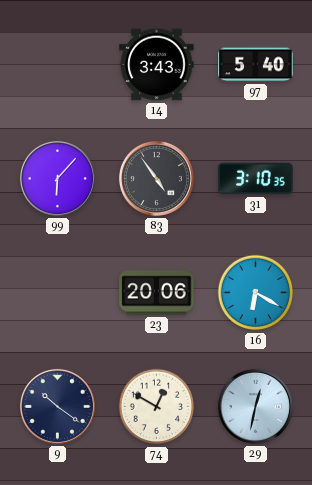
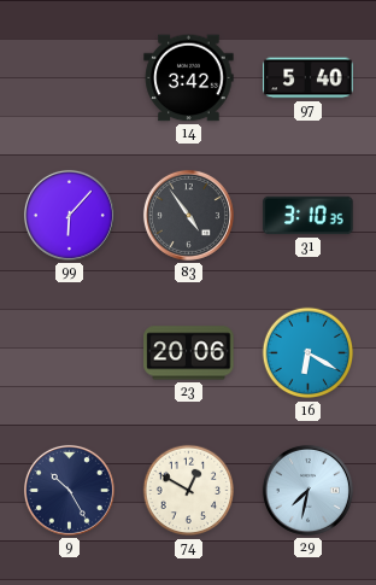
14: 3:43 -> 3:42 (189, 78)
9: 10:21 -> 10:25 (69, 490)
29: 12:32 -> 7:32 (307, 490)
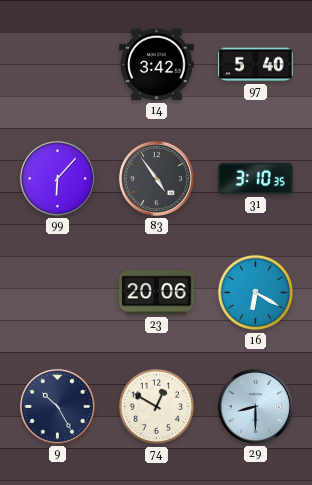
29: 7:32 -> 8:30 (255, 406)
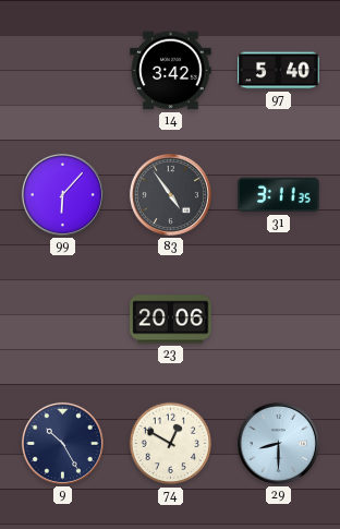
31: 3:10 -> 3:11 (279, 195)
16: 6:20 -> none (256, 293)
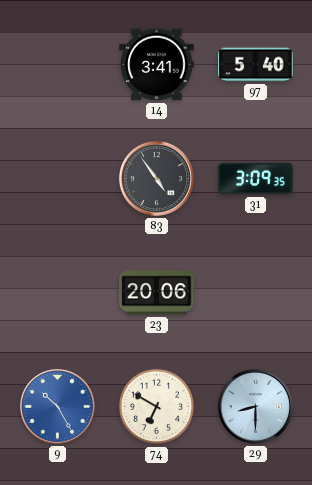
14: 3:42 -> 3:41 (157, 65)
99: 6:07 -> none (62, 194)
31: 3:11 -> 3:09 (256, 179)
9 dial: navy -> blue (57, 406)
74: 12:50 -> 6:50 (157, 407)
